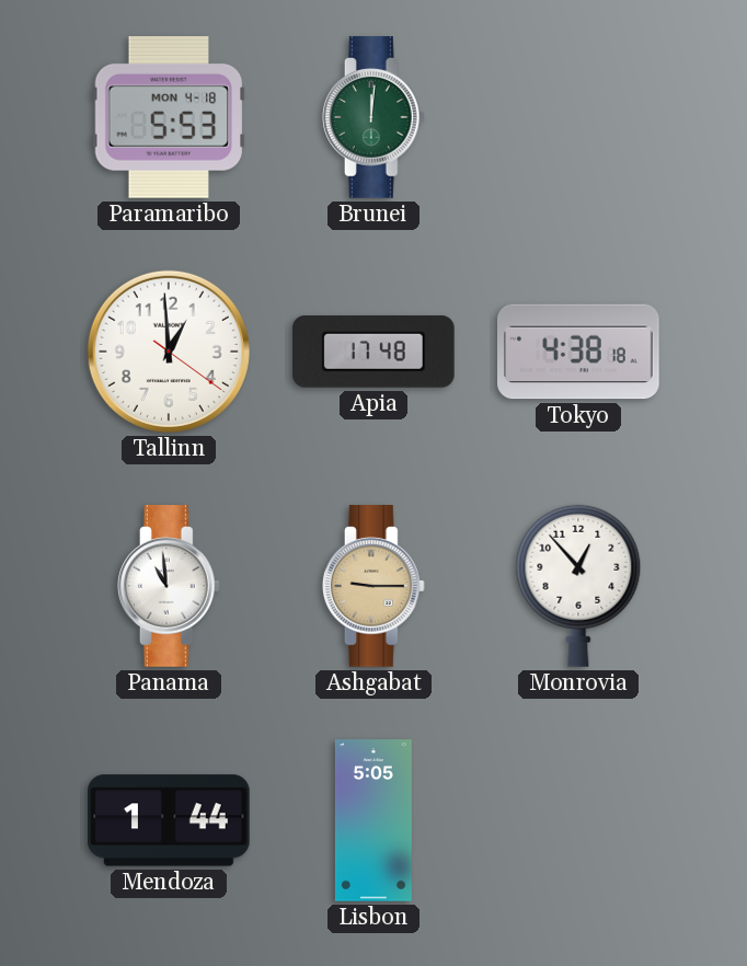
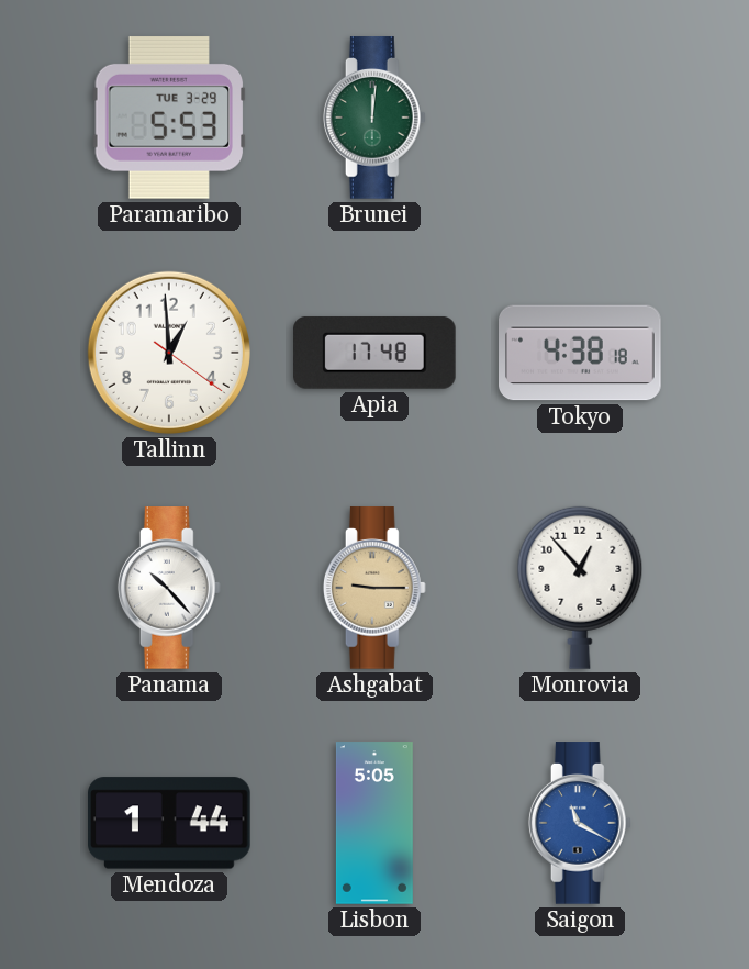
Paramaribo date: MON 4-18 -> TUE 3-29 (169, 118)
Panama: 10:59 -> 10:23 (169, 588)
Saigon: none -> 11:20 (580, 823)
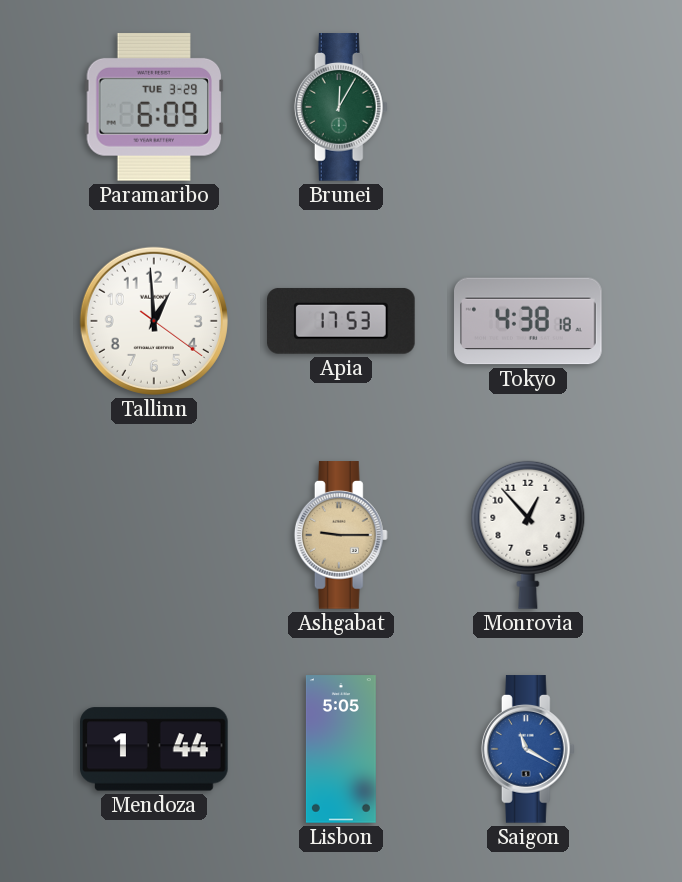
Paramaribo: 5:53 -> 6:09 (154, 107)
Brunei: 12:01 -> 12:05 (341, 107)
Apia: 17:48 -> 17:53 (342, 321)
Panama: 10:23 -> none (169, 588)
